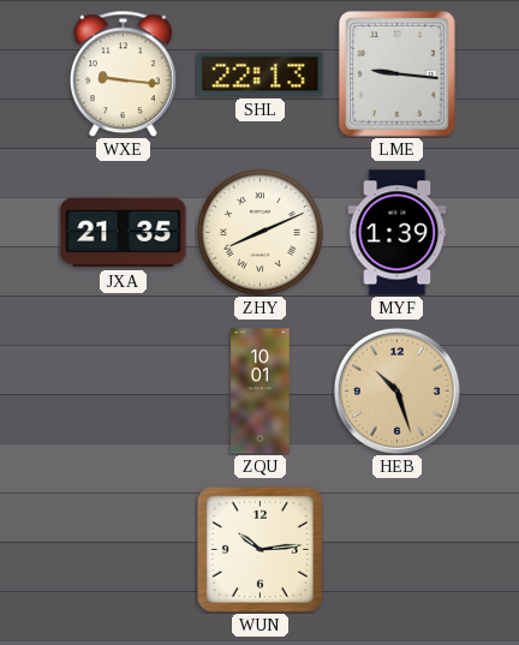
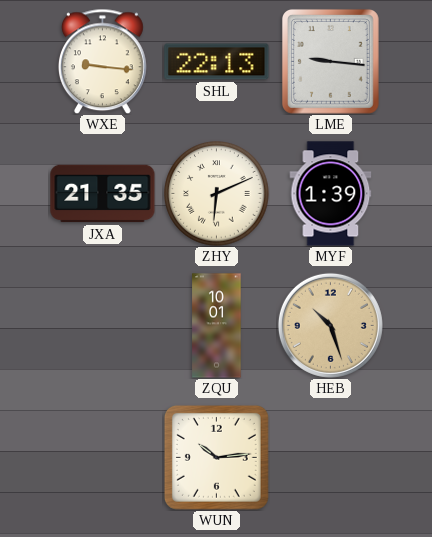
ZHY: 8:11 -> 6:11 (217, 194)
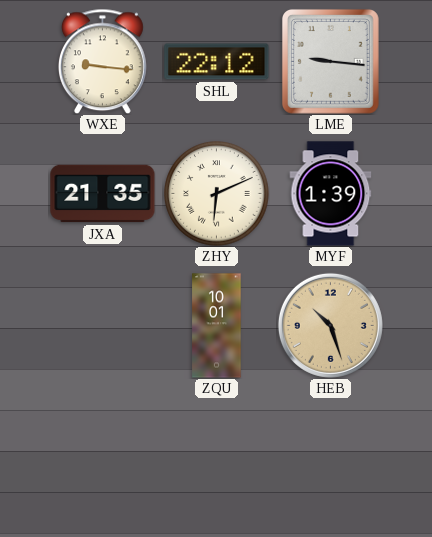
SHL: 22:13 -> 22:12 (217, 62)
WUN: 10:14 -> none (216, 457)
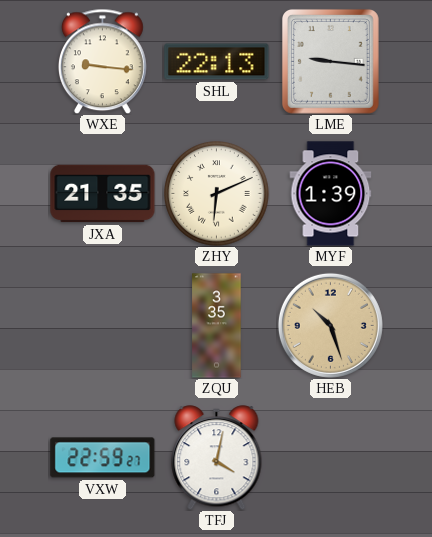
SHL: 22:12 -> 22:13 (217, 62)
ZQU: 10:01 -> 3:35 (217, 326)
VXW: none -> 22:59 (103, 458)
TFJ: none -> 4:02 (217, 458)
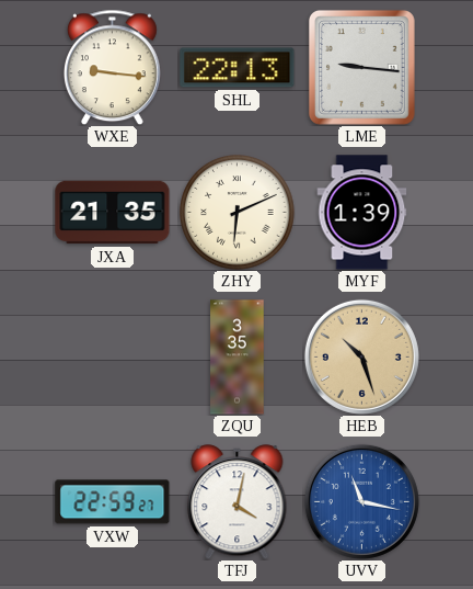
UVV: none -> 11:17 (361, 501)
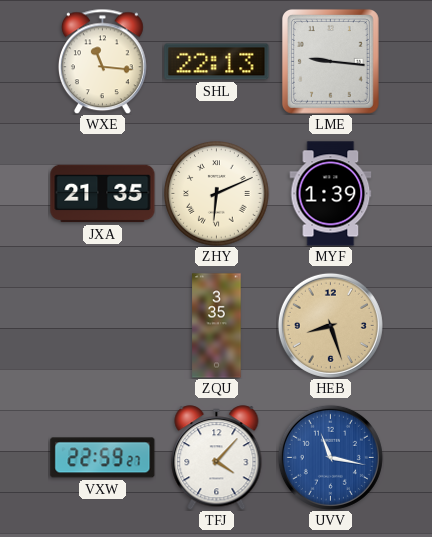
WXE: 9:16 -> 11:16 (102, 61)
HEB: 10:27 -> 8:27 (330, 325)
TFJ: 4:02 -> 4:07 (217, 458)
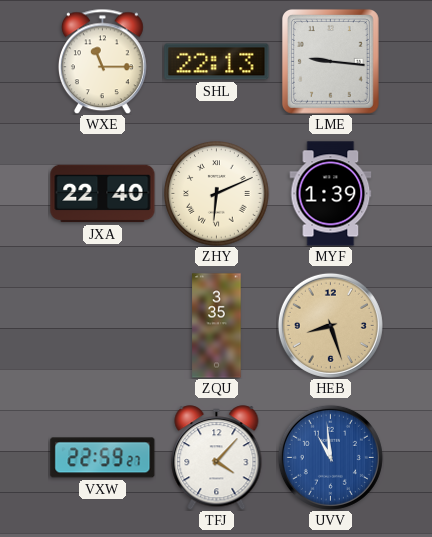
WXE: 11:16 -> 11:15 (102, 61)
JXA: 21:35 -> 22:40 (103, 194)
UVV: 11:17 -> 10:59 (330, 457)
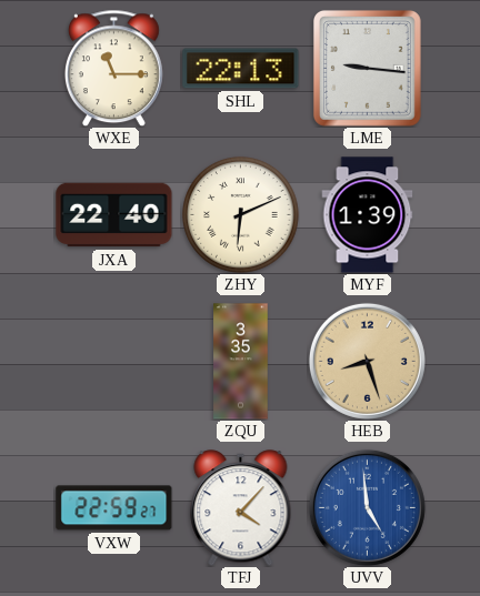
UVV: 10:59 -> 4:59 (367, 507)
